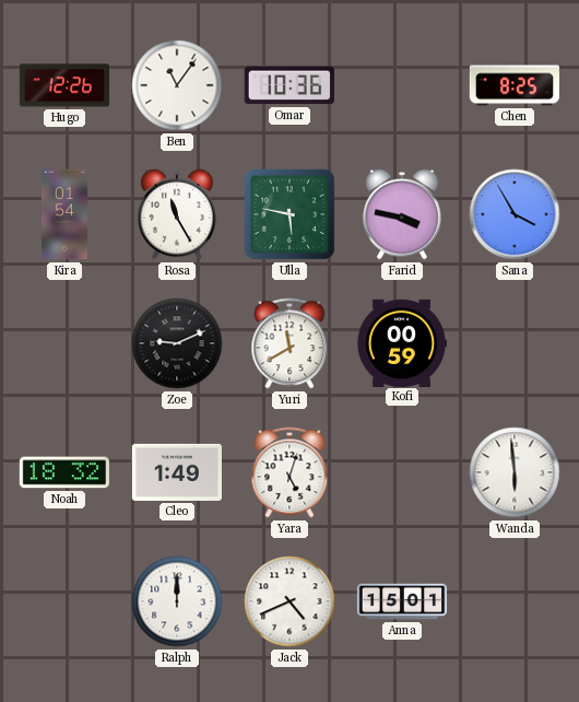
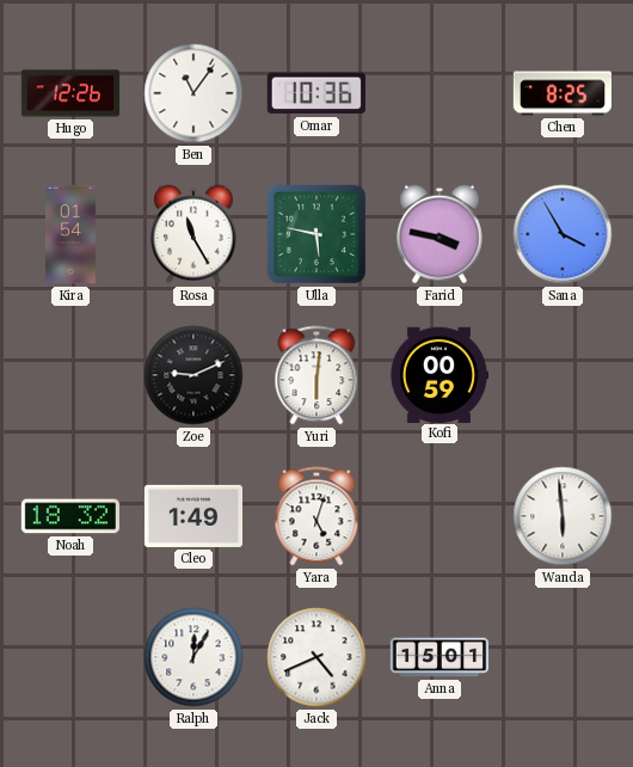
Yuri: 11:40 -> 6:01 (316, 375)
Ralph: 12:00 -> 12:05 (193, 657)
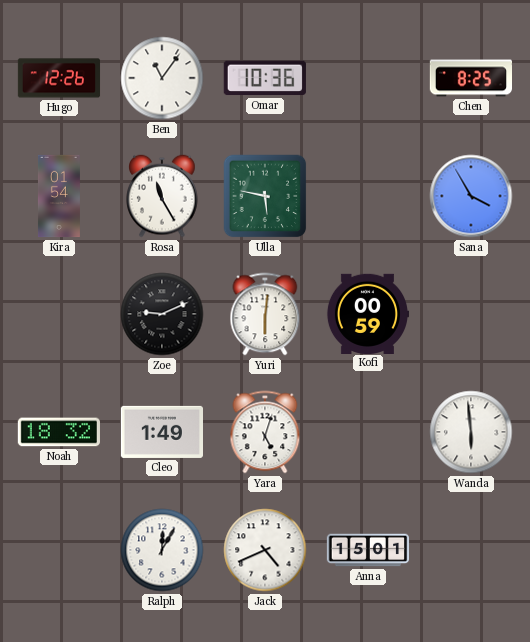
Farid: 3:47 -> none (440, 234)
